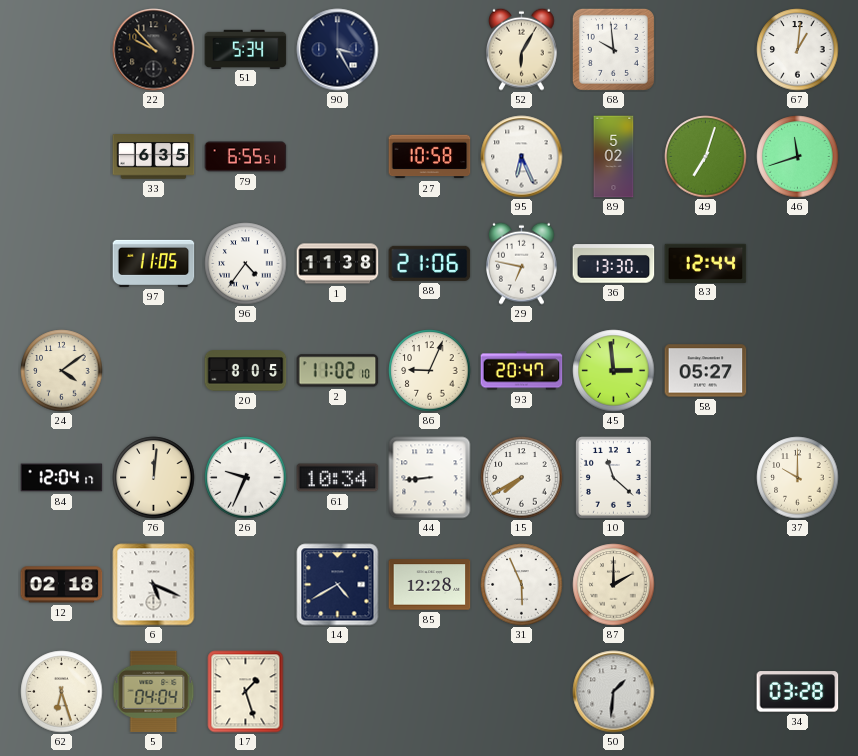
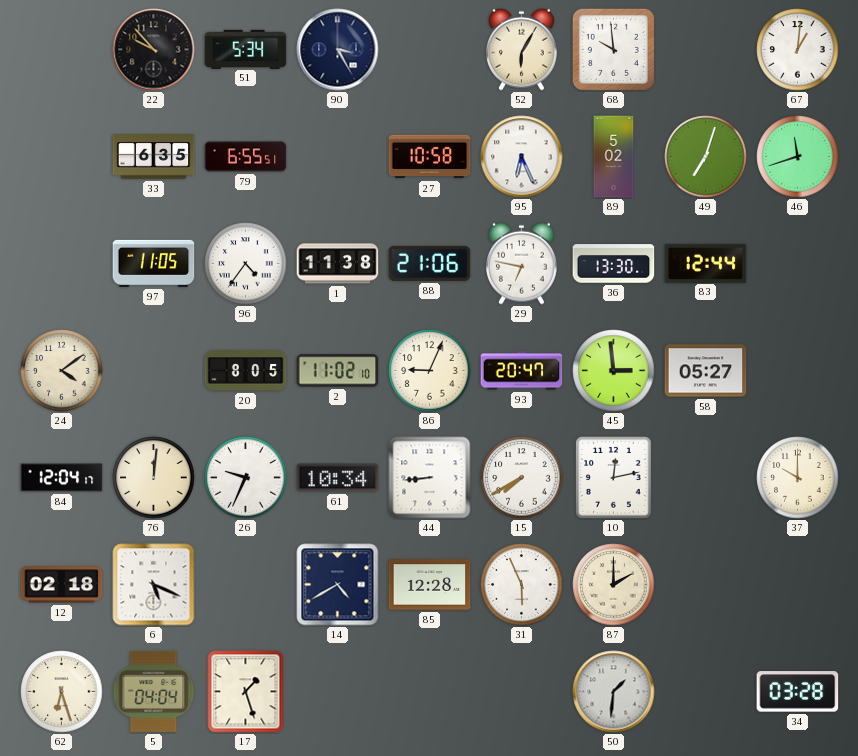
10: 11:22 -> 12:13 (614, 478)
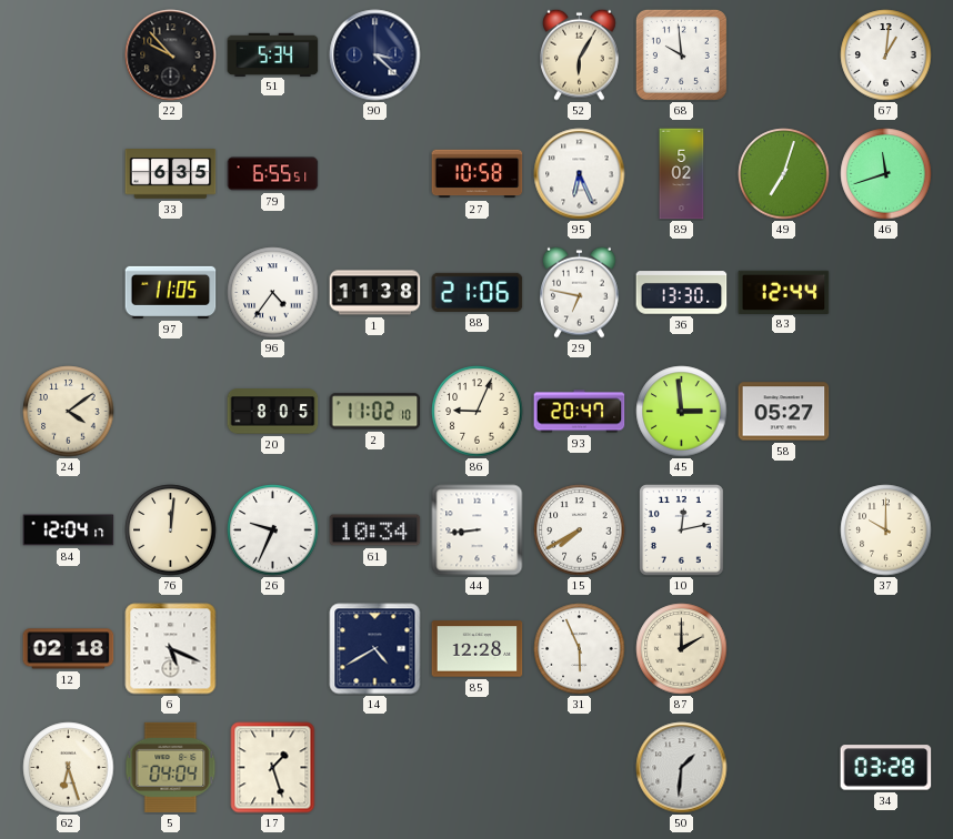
90: 3:25 -> 3:22 (375, 55)
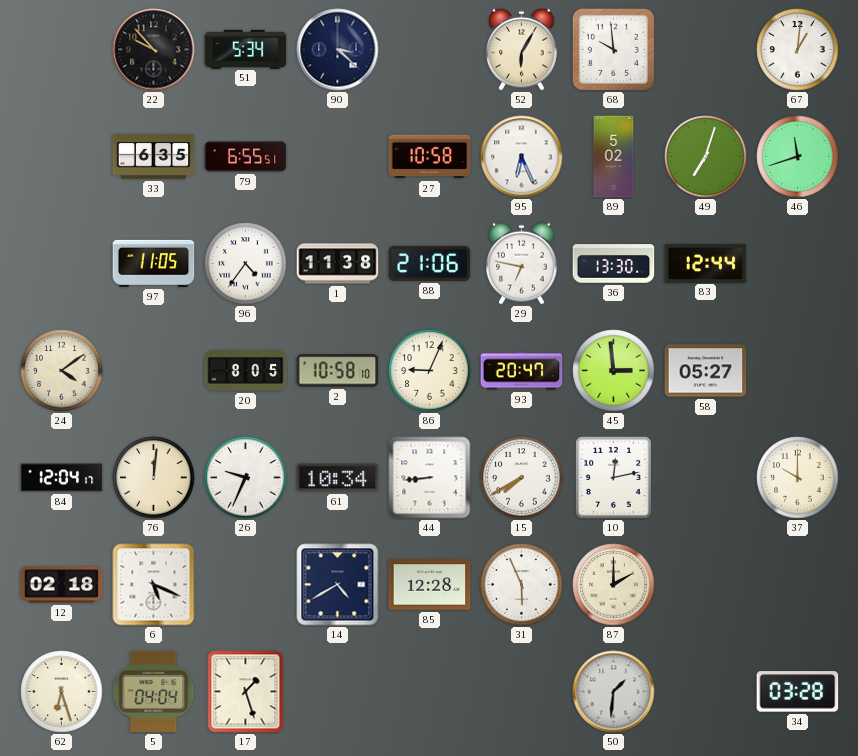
2: 11:02 -> 10:58 (338, 371)
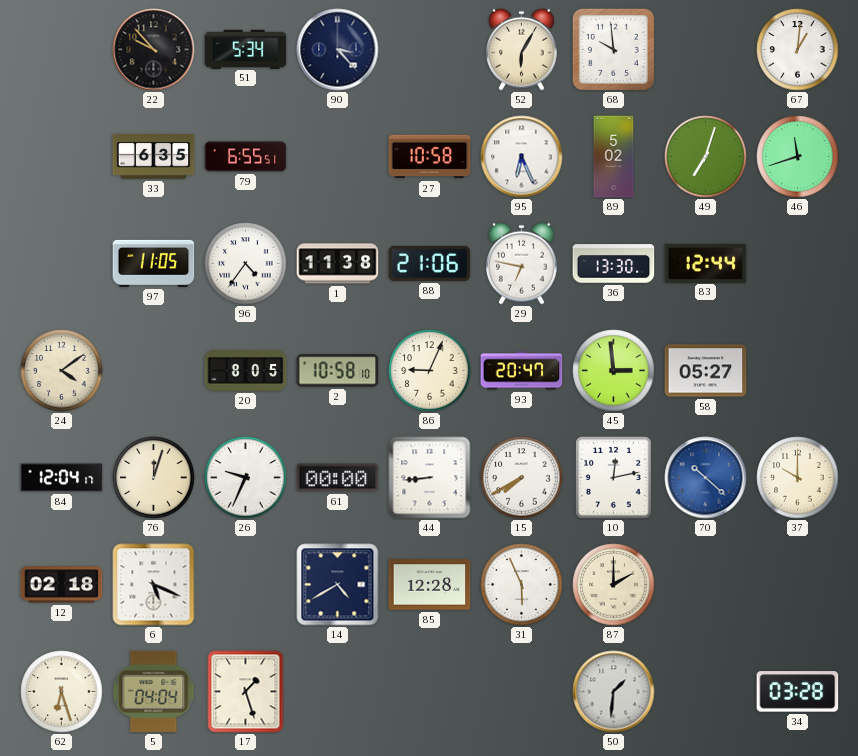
90: 3:22 -> 3:23 (338, 50)
76: 12:01 -> 12:03 (154, 478)
61: 10:34 -> 00:00 (338, 478)
70: none -> 10:22 (706, 478)
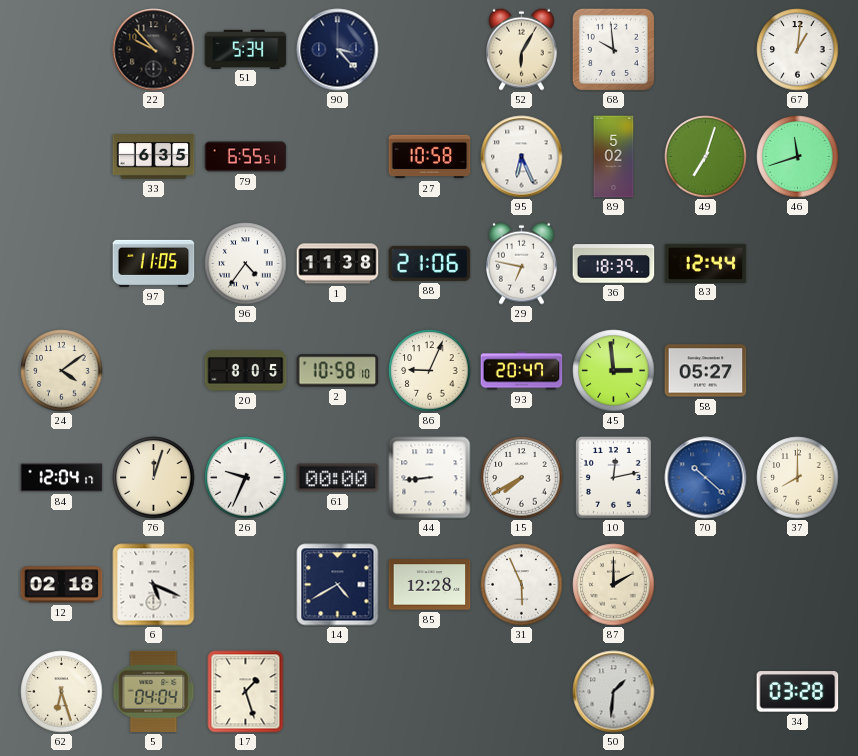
36: 13:30 -> 18:39 (614, 264)
37: 10:00 -> 8:00 (798, 478)
